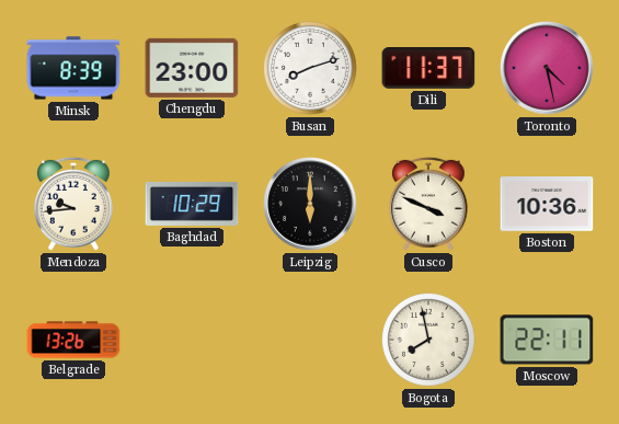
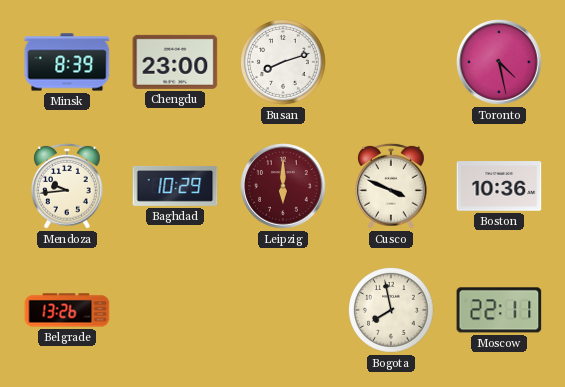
Dili: 11:37 -> none (428, 69)
Leipzig dial: black -> burgundy (283, 186)
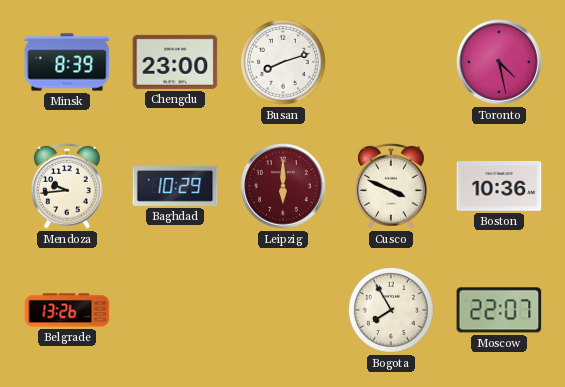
Bogota: 7:58 -> 7:55 (392, 311)
Moscow: 22:11 -> 22:07 (499, 310)
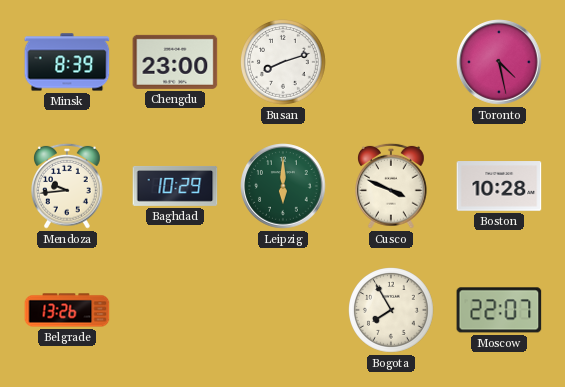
Leipzig dial: burgundy -> green (283, 186)
Boston: 10:36 -> 10:28 (499, 186)
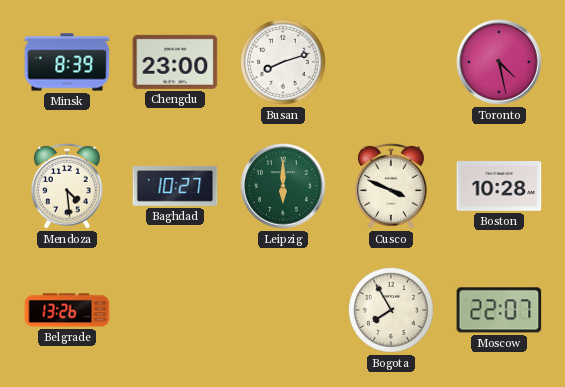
Mendoza: 9:44 -> 4:29 (68, 186)
Baghdad: 10:29 -> 10:27 (175, 186)
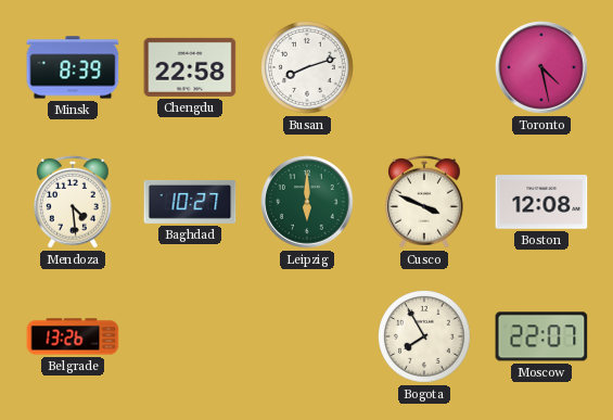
Chengdu: 23:00 -> 22:58 (190, 67)
Boston: 10:28 -> 12:08 (541, 202)
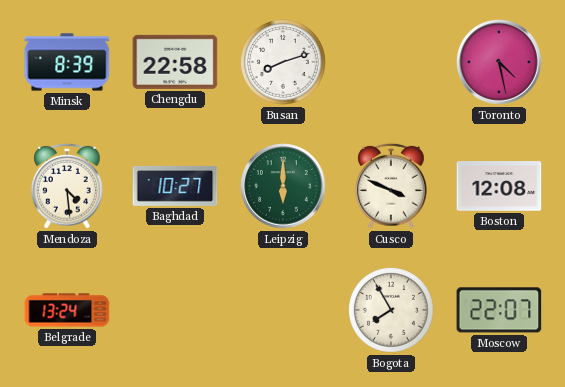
Belgrade: 13:26 -> 13:24 (67, 310)
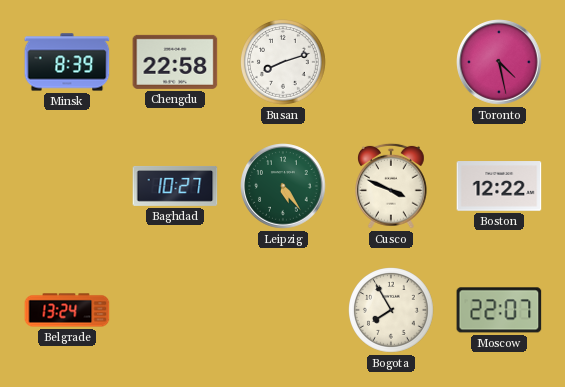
Mendoza: 4:29 -> none (68, 186)
Leipzig: 6:00 -> 5:24 (283, 186)
Boston: 12:08 -> 12:22 (499, 186)
